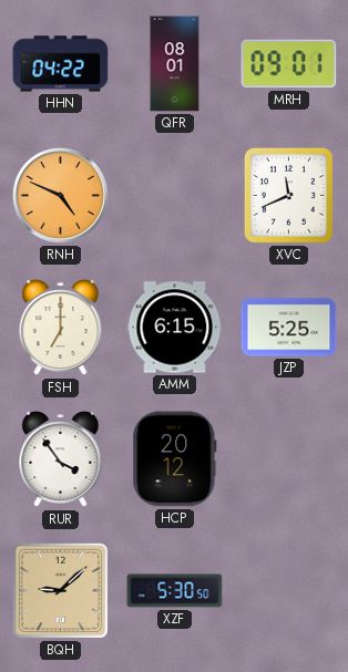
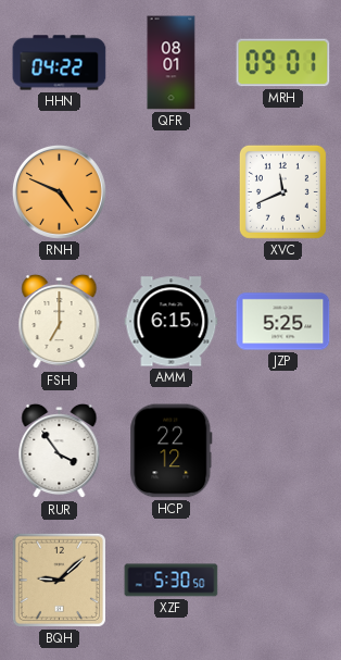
HCP: 20:12 -> 22:12 (172, 451)
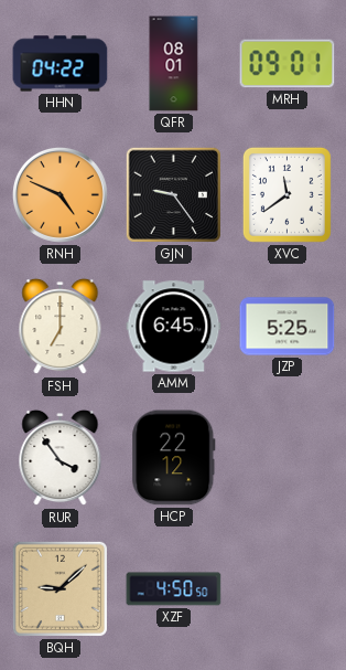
GJN: none -> 9:24 (173, 194)
XVC: 11:41 -> 11:39 (286, 194)
AMM: 6:15 -> 6:45 (174, 327)
XZF: 5:30 -> 4:50 (174, 589)
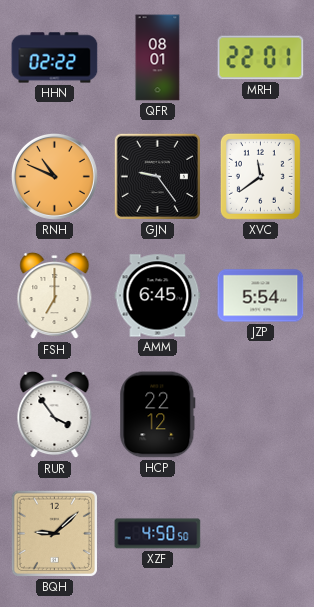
HHN: 04:22 -> 02:22 (55, 58)
MRH: 09:01 -> 22:01 (261, 58)
RNH: 4:49 -> 10:49 (54, 176)
JZP: 5:25 -> 5:54 (261, 296)
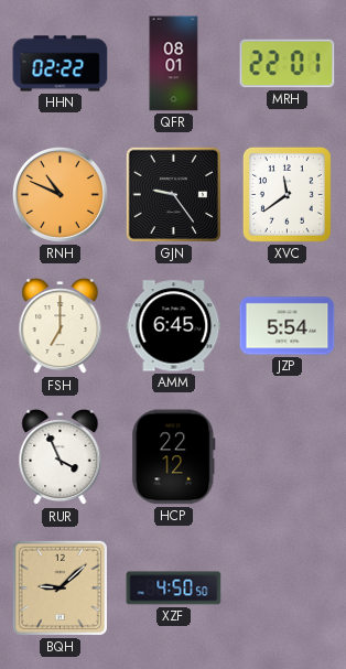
RUR: 3:54 -> 3:56 (61, 457)
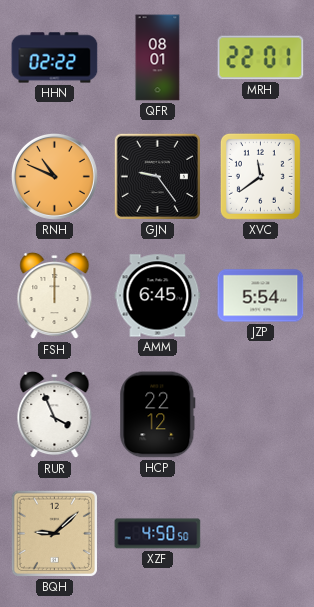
FSH: 7:00 -> 12:00 (55, 296)
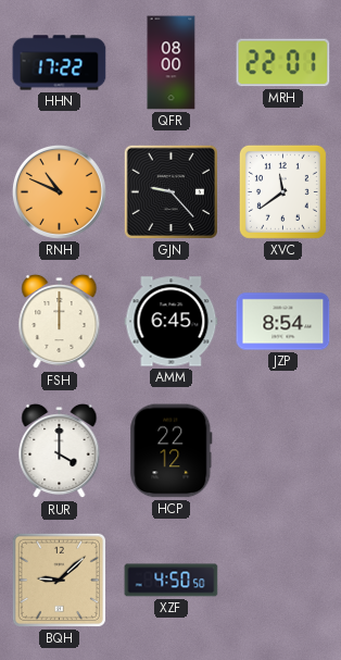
HHN: 02:22 -> 17:22 (60, 63)
QFR: 08:01 -> 08:00 (172, 63)
GJN: 9:24 -> 9:23 (171, 191)
JZP: 5:54 -> 8:54 (283, 322)
RUR: 3:56 -> 4:00 (60, 451)
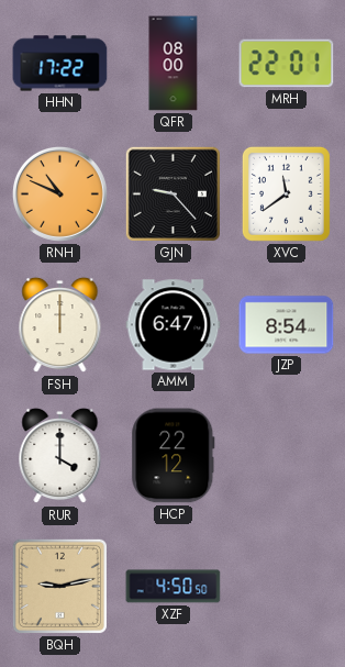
AMM: 6:45 -> 6:47 (174, 325)
BQH: 9:08 -> 9:13 (59, 586)
